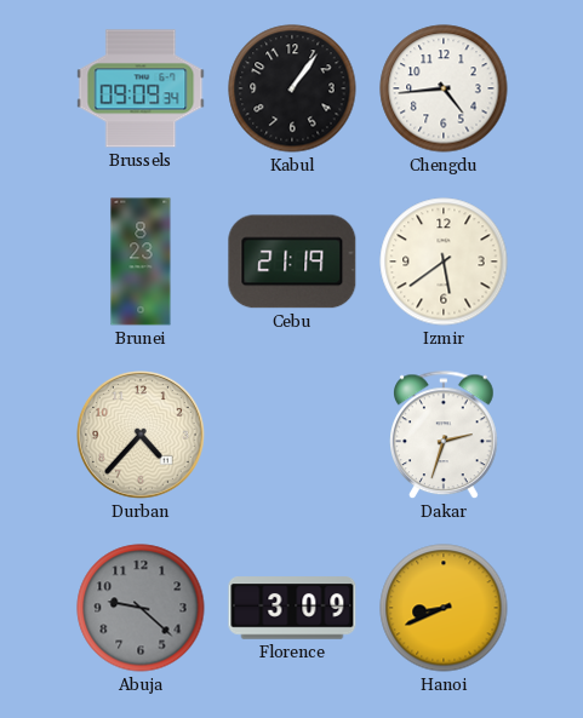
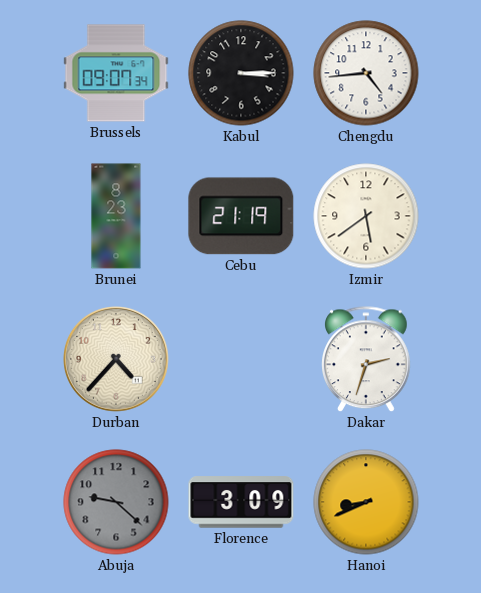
Brussels: 09:09 -> 09:07 (116, 73)
Kabul: 1:06 -> 3:15 (241, 73)
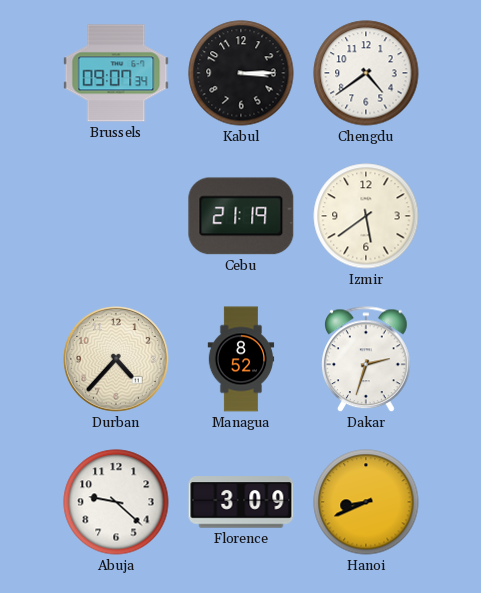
Chengdu: 4:44 -> 4:39 (366, 73)
Brunei: 8:23 -> none (116, 216)
Managua: none -> 8:52 (241, 359)
Abuja dial: grey -> white (116, 502)
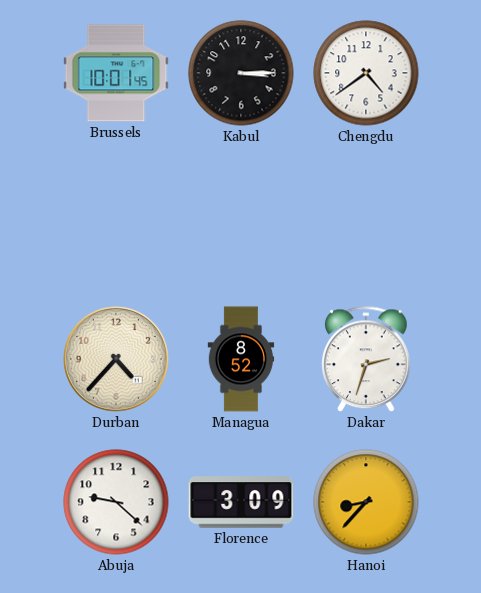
Brussels: 09:07 -> 10:01 (116, 73)
Cebu: 21:19 -> none (241, 216)
Izmir: 5:39 -> none (366, 216)
Hanoi: 8:41 -> 8:37 (366, 502)
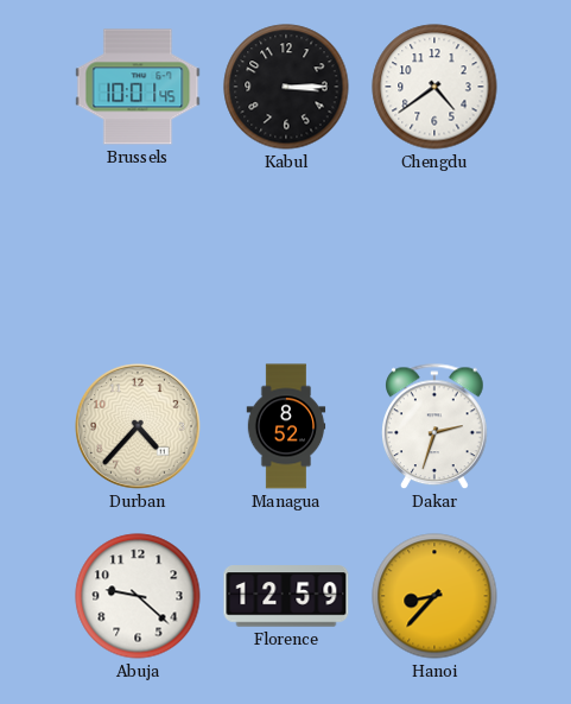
Florence: 3:09 -> 12:59 (286, 596)
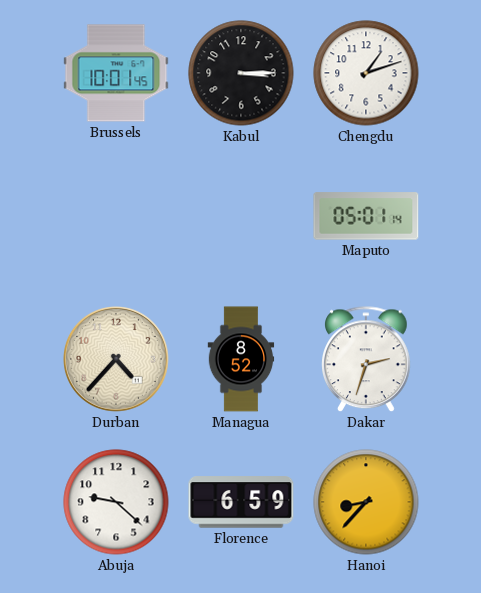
Chengdu: 4:39 -> 1:12 (366, 73)
Maputo: none -> 05:01 (366, 216)
Florence: 12:59 -> 6:59 (241, 502)
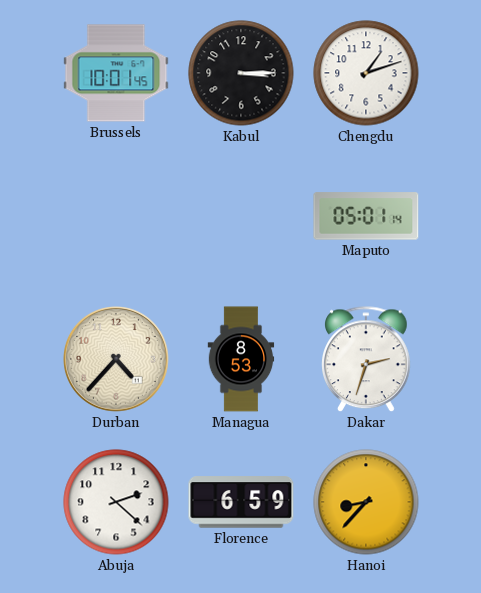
Managua: 8:52 -> 8:53 (241, 359)
Abuja: 9:22 -> 2:22 (116, 502)
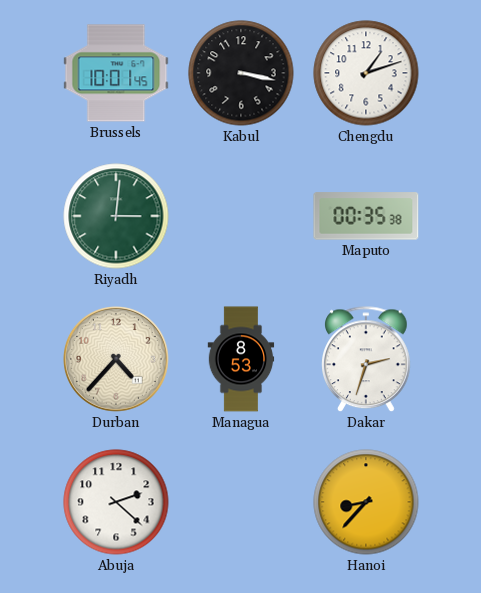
Kabul: 3:15 -> 3:17 (241, 73)
Riyadh: none -> 3:01 (116, 216)
Maputo: 05:01 -> 00:35 (366, 216)
Florence: 6:59 -> none (241, 502)
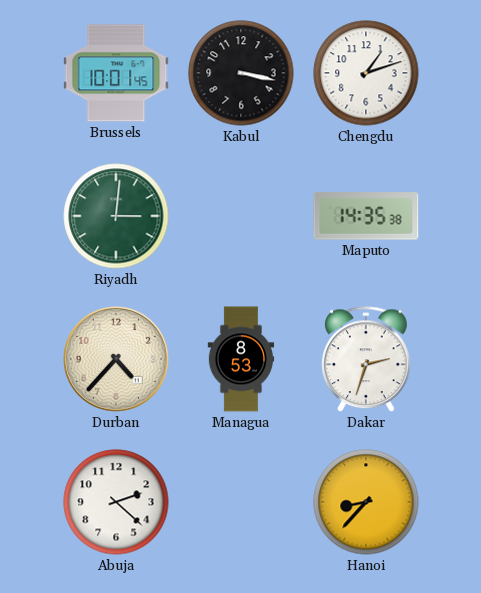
Maputo: 00:35 -> 14:35 (366, 216)
